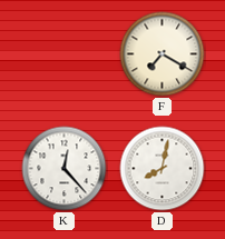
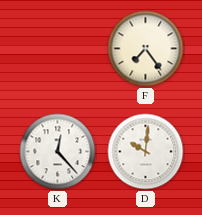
F: 7:20 -> 7:24 (146, 49)
D: 8:02 -> 10:01 (146, 152)
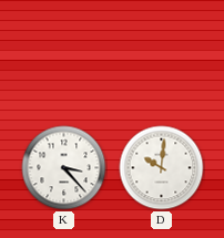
F: 7:24 -> none (146, 49)
K: 12:23 -> 3:23 (64, 168)
